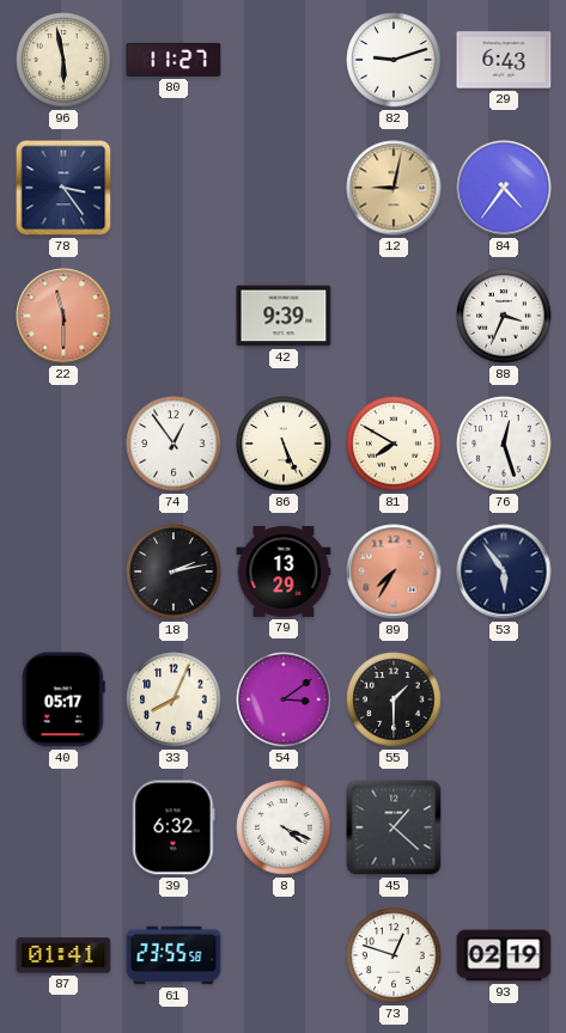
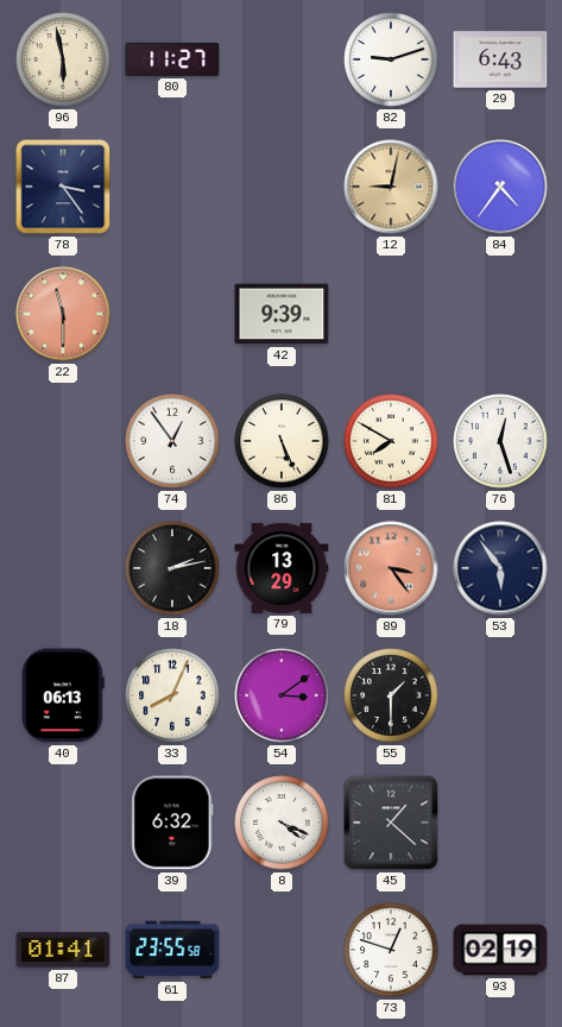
88: 3:34 -> none (504, 316)
89: 7:35 -> 3:24 (391, 568)
40: 05:17 -> 06:13 (63, 695)
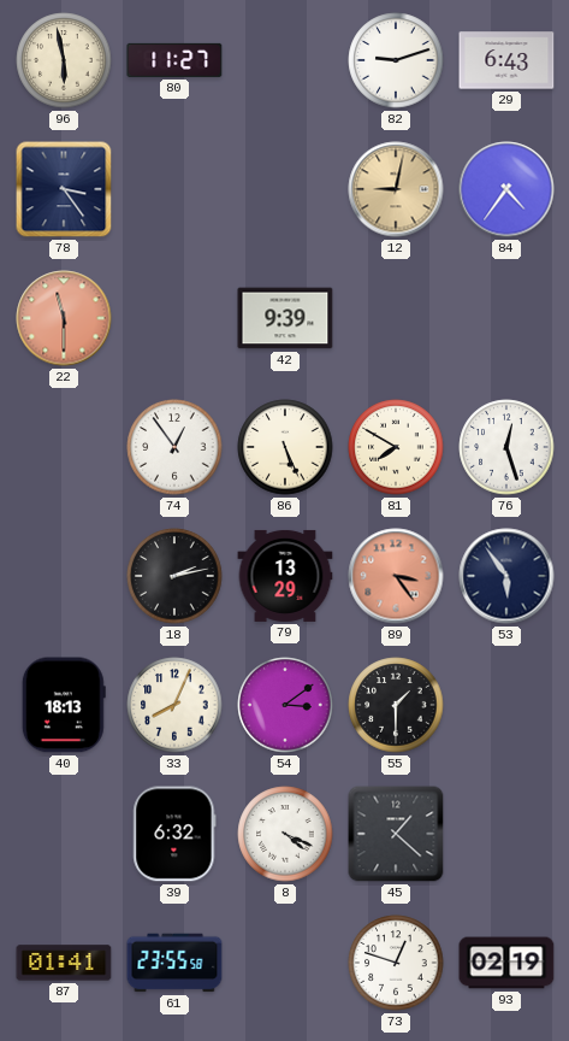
40: 06:13 -> 18:13 (64, 705)
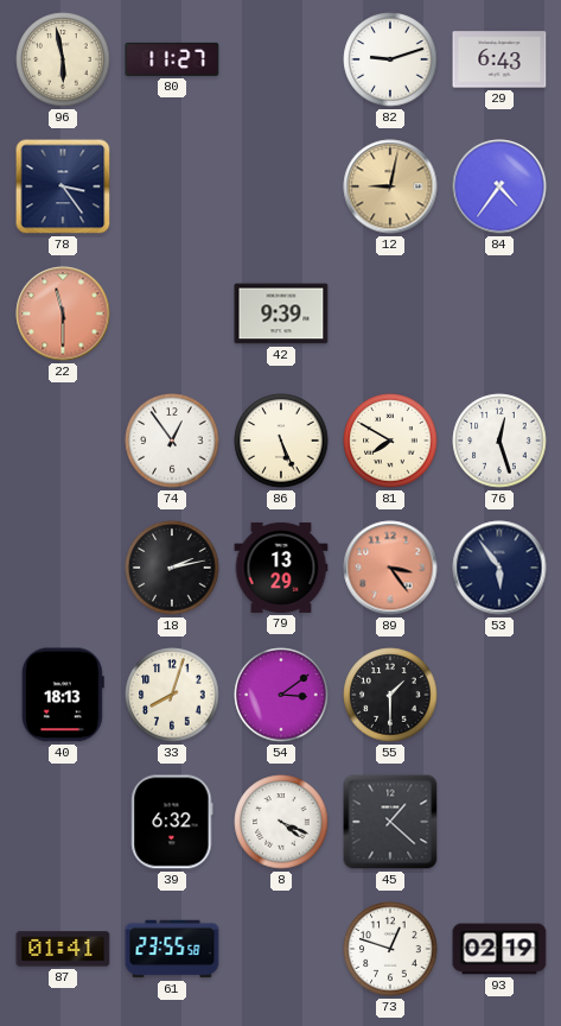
33: 8:04 -> 8:03 (172, 695)
